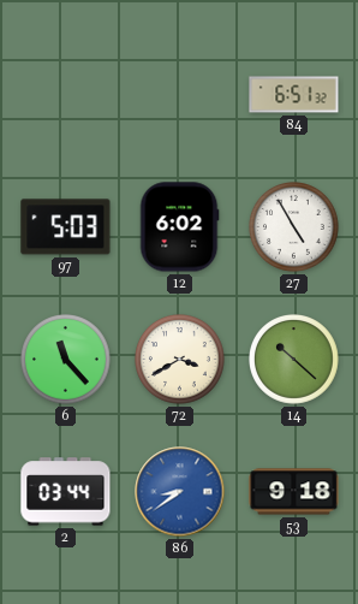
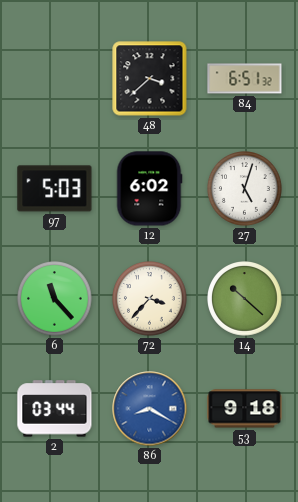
48: none -> 3:38 (150, 79)
27: 4:55 -> 5:03 (245, 189)
72: 3:40 -> 3:37 (150, 299)
86: 8:39 -> 8:20 (150, 409)
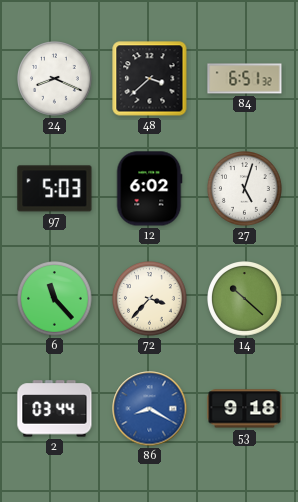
24: none -> 8:19 (55, 79)
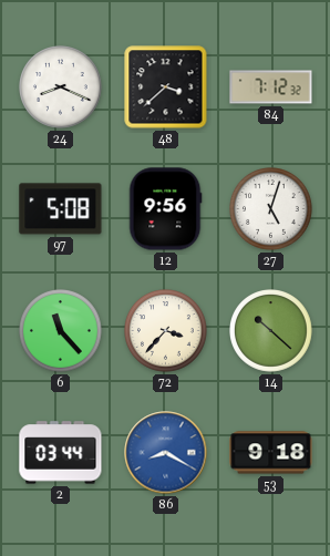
84: 6:51 -> 7:12 (271, 87)
97: 5:03 -> 5:08 (61, 209)
12: 6:02 -> 9:56 (165, 209)
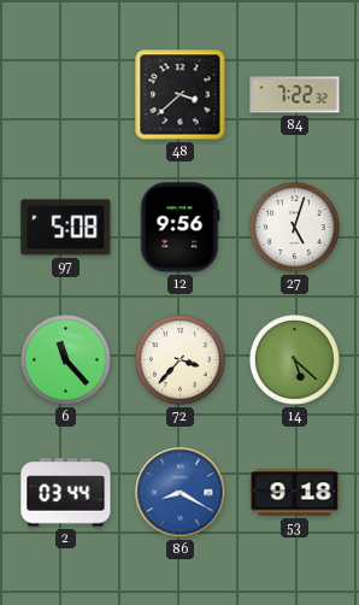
24: 8:19 -> none (61, 87)
84: 7:12 -> 7:22 (295, 95)
14: 10:22 -> 5:22 (295, 360)
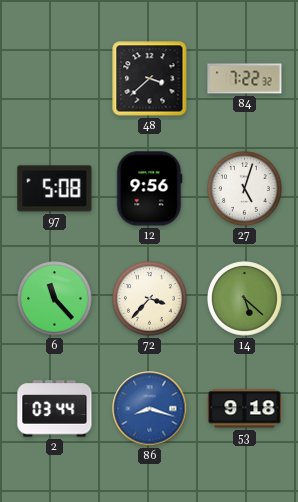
86: 8:20 -> 8:18 (150, 409)
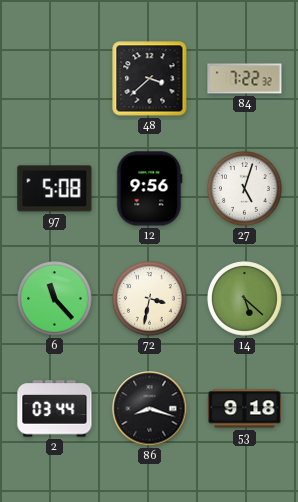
72: 3:37 -> 3:32 (150, 299)
86 dial: blue -> black (150, 409)
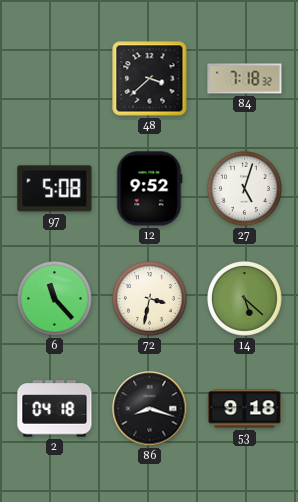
84: 7:22 -> 7:18 (245, 79)
12: 9:56 -> 9:52 (149, 189)
2: 03:44 -> 04:18 (55, 409)
